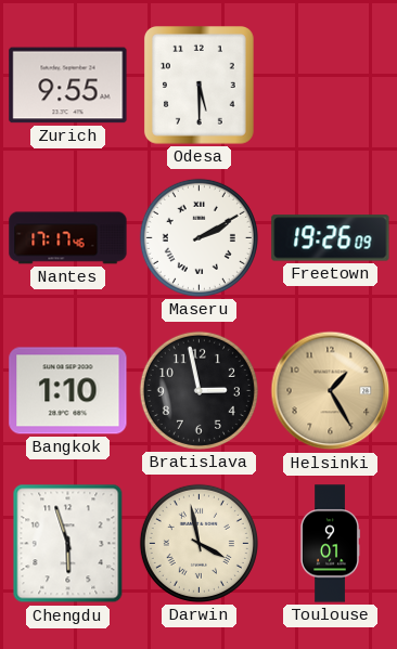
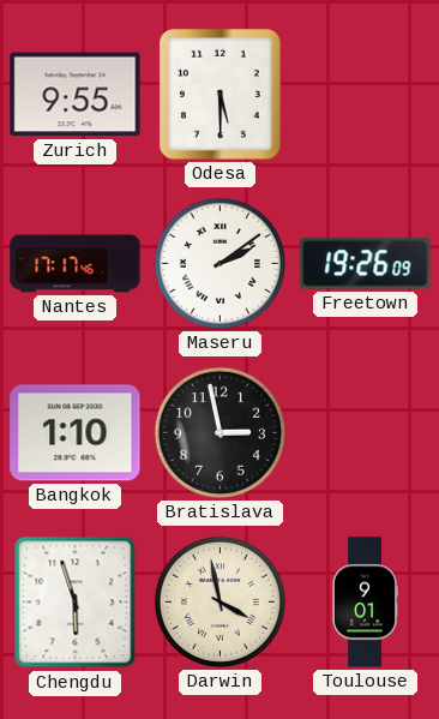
Maseru: 2:10 -> 2:09 (220, 263)
Helsinki: 1:25 -> none (331, 391)
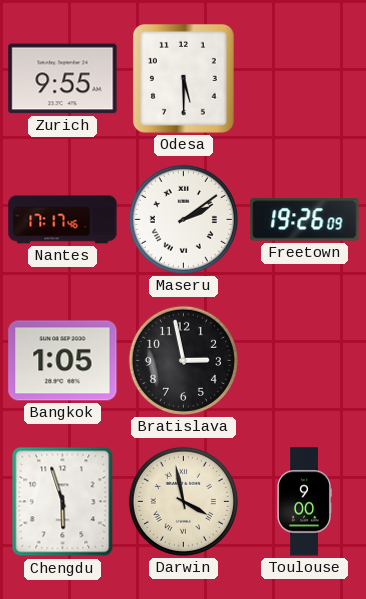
Bangkok: 1:10 -> 1:05 (63, 361)
Toulouse: 9:01 -> 9:00 (304, 502)
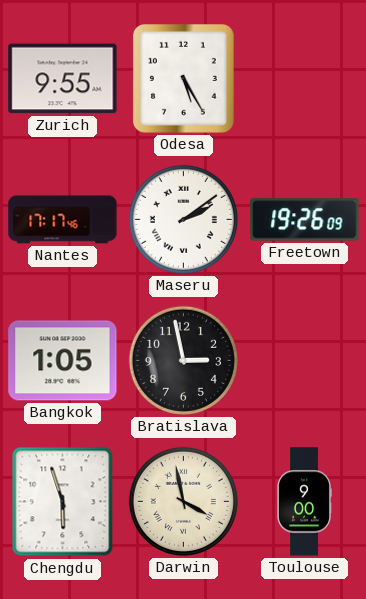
Odesa: 5:30 -> 5:25 (183, 79)
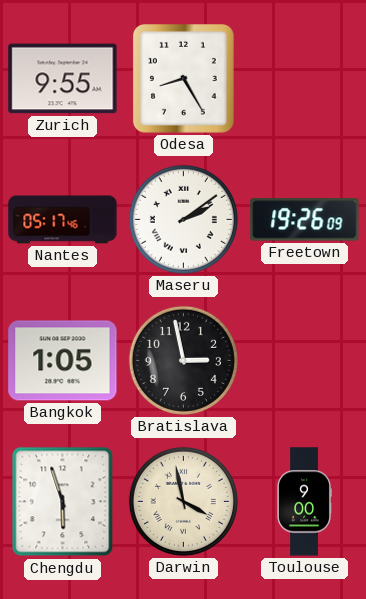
Odesa: 5:25 -> 8:25 (183, 79)
Nantes: 17:17 -> 05:17 (63, 220)
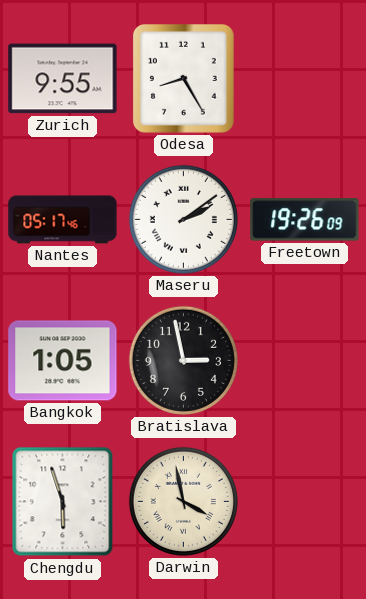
Toulouse: 9:00 -> none (304, 502)
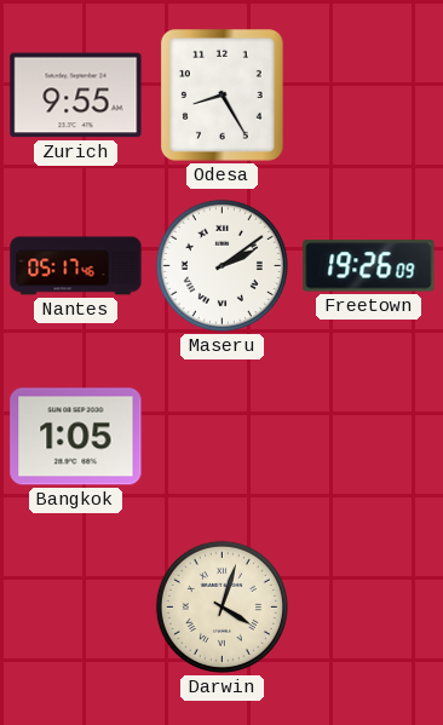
Bratislava: 2:58 -> none (183, 360)
Chengdu: 5:57 -> none (63, 502)
Darwin: 3:58 -> 4:03 (221, 606)
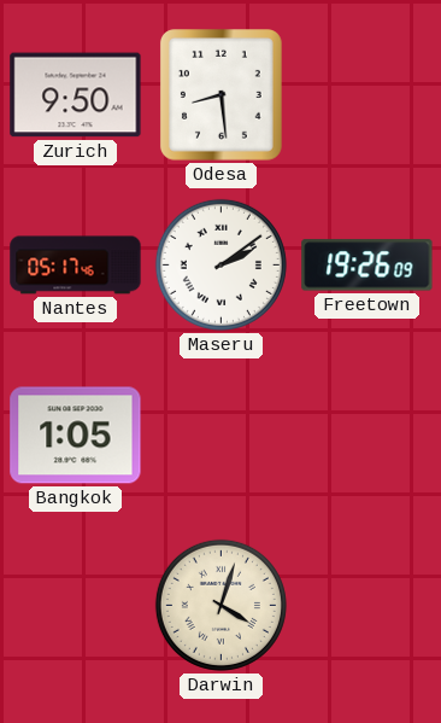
Zurich: 9:55 -> 9:50 (76, 95)
Odesa: 8:25 -> 8:29 (220, 95)
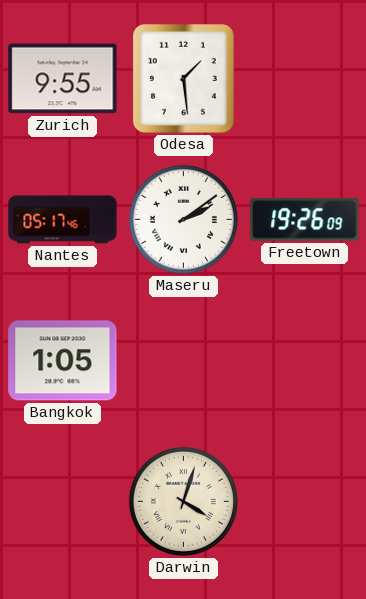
Zurich: 9:50 -> 9:55 (63, 79)
Odesa: 8:29 -> 1:29 (183, 79)
